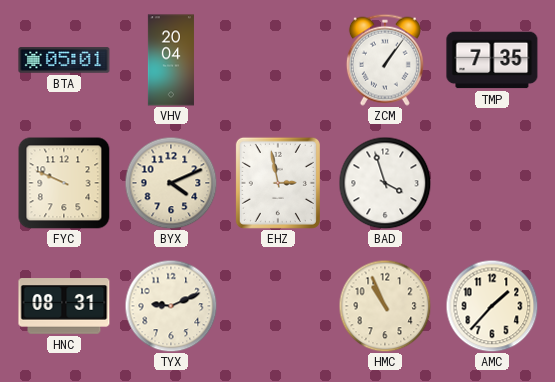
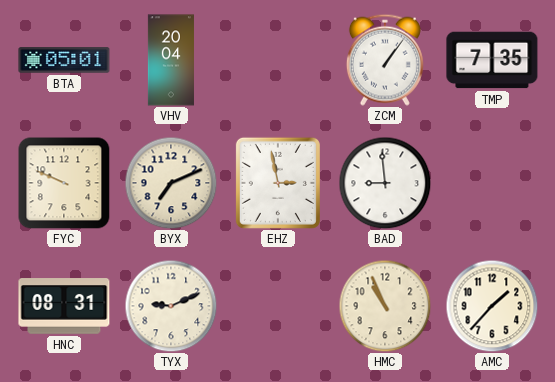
BYX: 4:11 -> 7:11 (171, 183)
BAD: 3:57 -> 8:59 (385, 183)
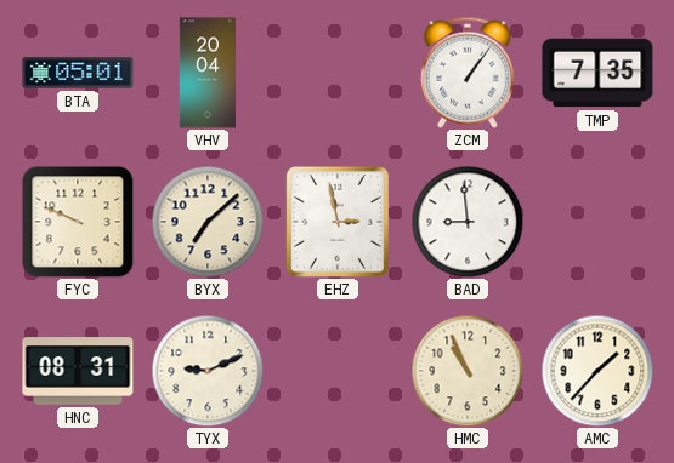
BYX: 7:11 -> 7:08 (208, 222)
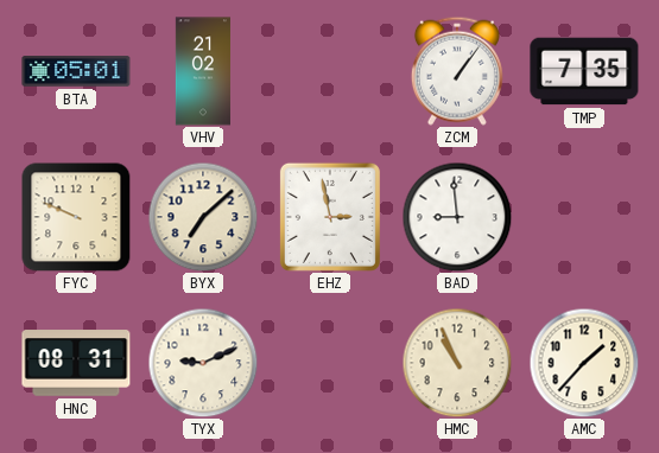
VHV: 20:04 -> 21:02 (203, 71)
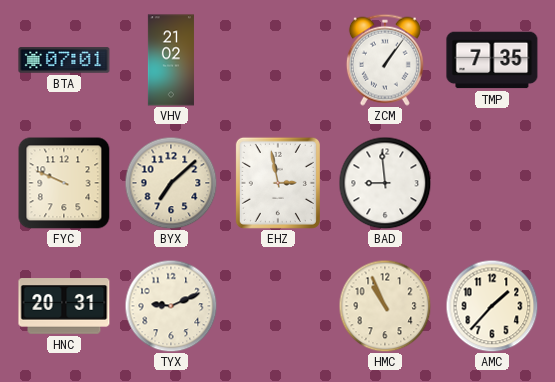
BTA: 05:01 -> 07:01 (64, 60)
HNC: 08:31 -> 20:31 (64, 306)
